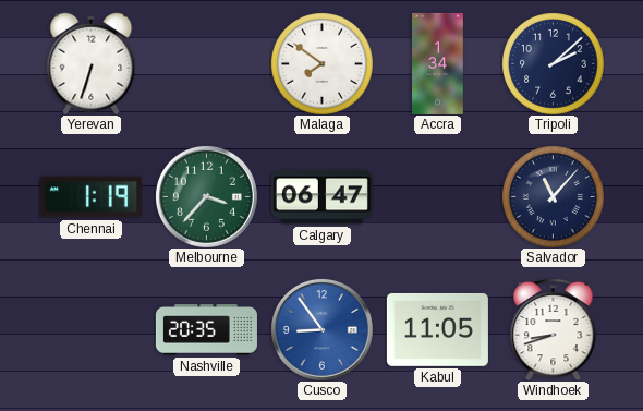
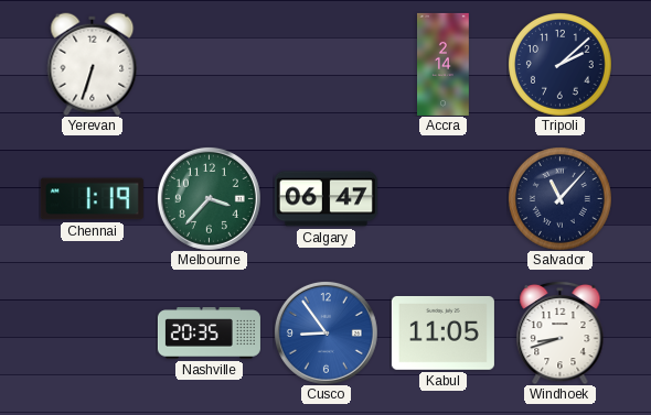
Malaga: 7:51 -> none (323, 64)
Accra: 1:34 -> 2:14 (444, 64)
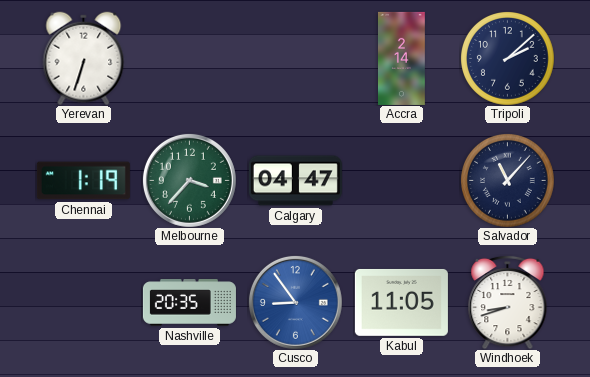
Calgary: 06:47 -> 04:47 (295, 181)
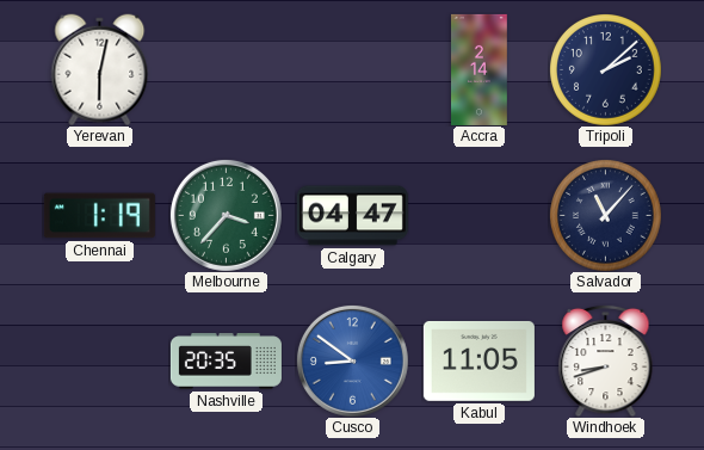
Yerevan: 6:33 -> 6:02 (100, 69)
Cusco: 8:54 -> 8:51 (352, 360)
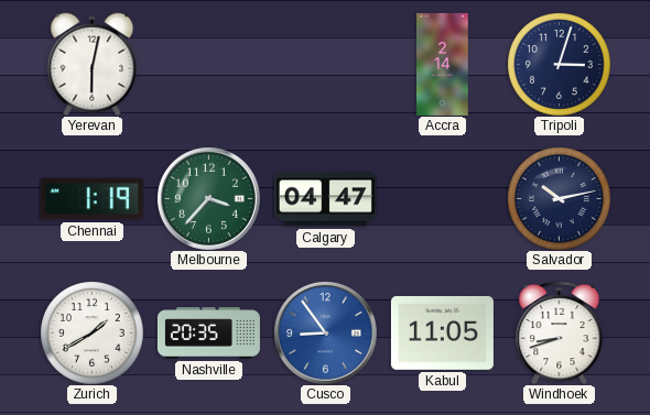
Tripoli: 2:08 -> 3:03 (560, 65)
Salvador: 11:07 -> 10:13 (560, 199)
Zurich: none -> 1:40 (93, 334)
Cusco: 8:51 -> 8:54 (325, 332)
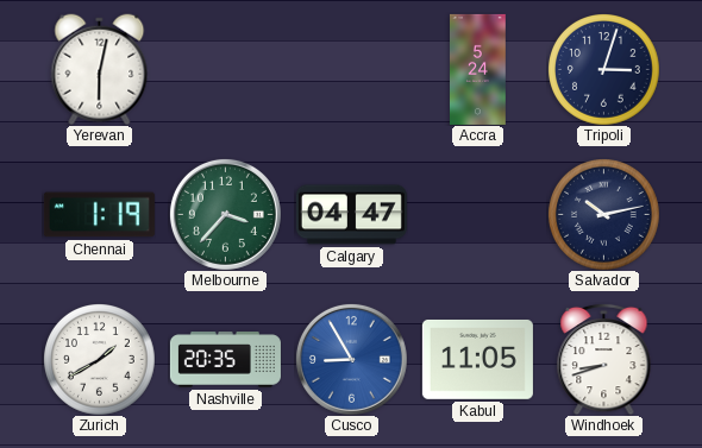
Accra: 2:14 -> 5:24 (478, 69)
Cusco: 8:54 -> 8:55 (351, 359)
